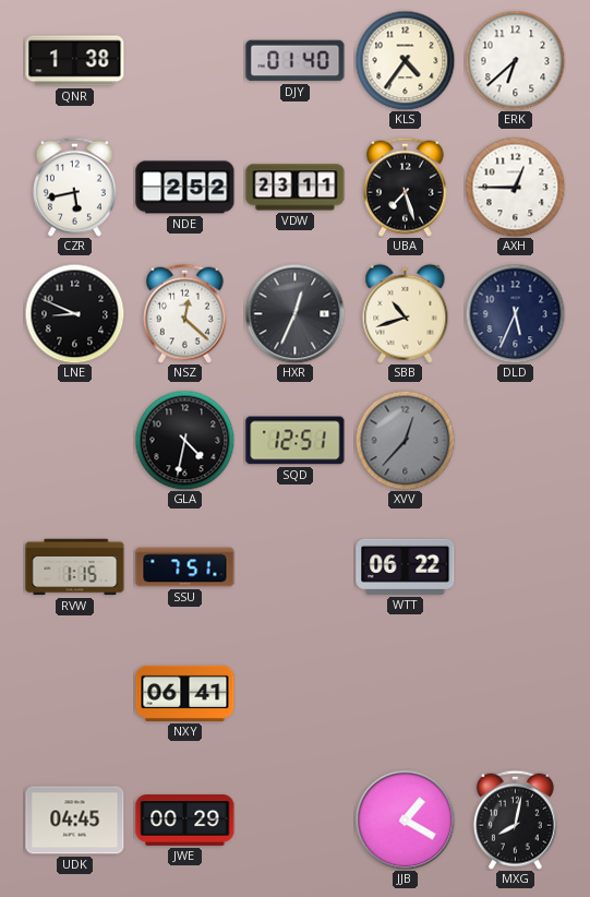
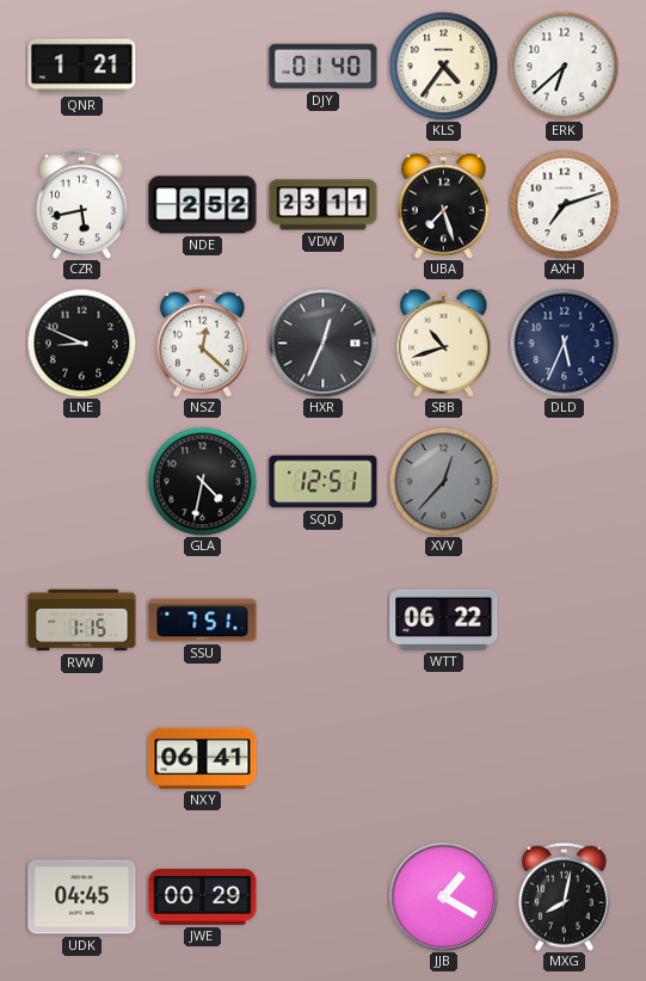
QNR: 1:38 -> 1:21 (82, 67)
AXH: 12:45 -> 7:12 (564, 204)
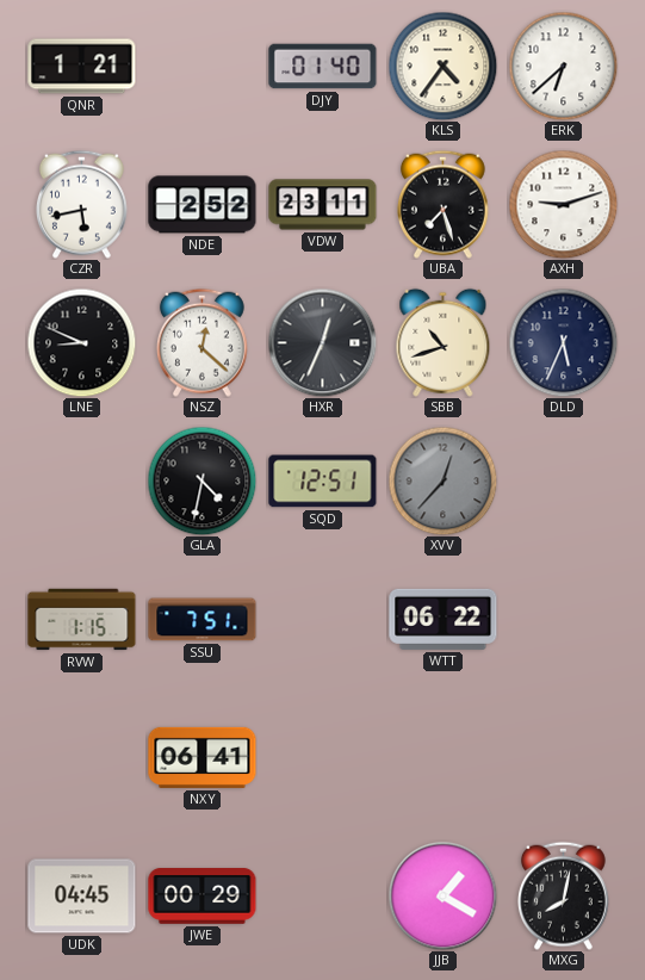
AXH: 7:12 -> 9:12 (563, 204)
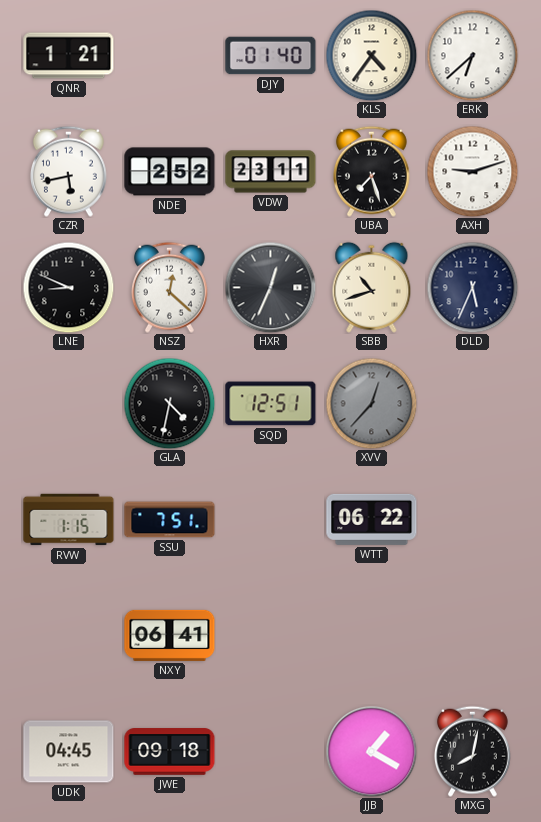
JWE: 00:29 -> 09:18 (170, 752)
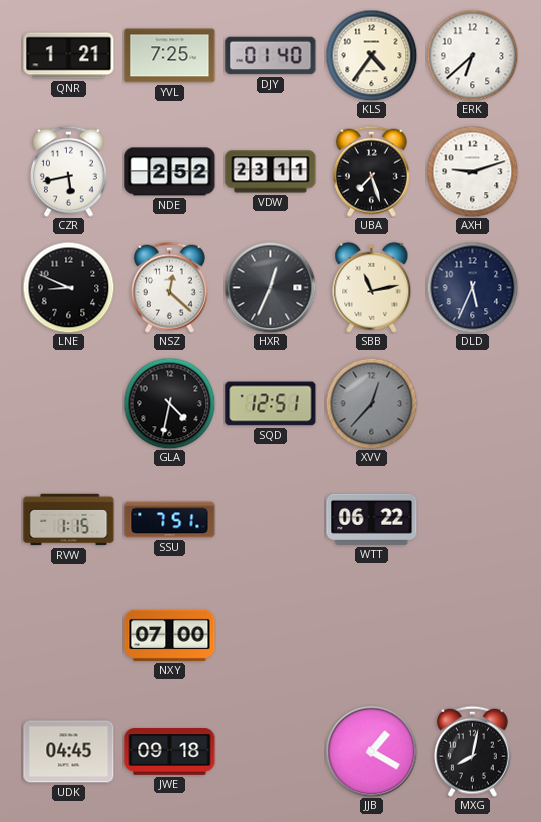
YVL: none -> 7:25 (170, 56)
SBB: 10:42 -> 11:13 (372, 287)
NXY: 06:41 -> 07:00 (170, 635)
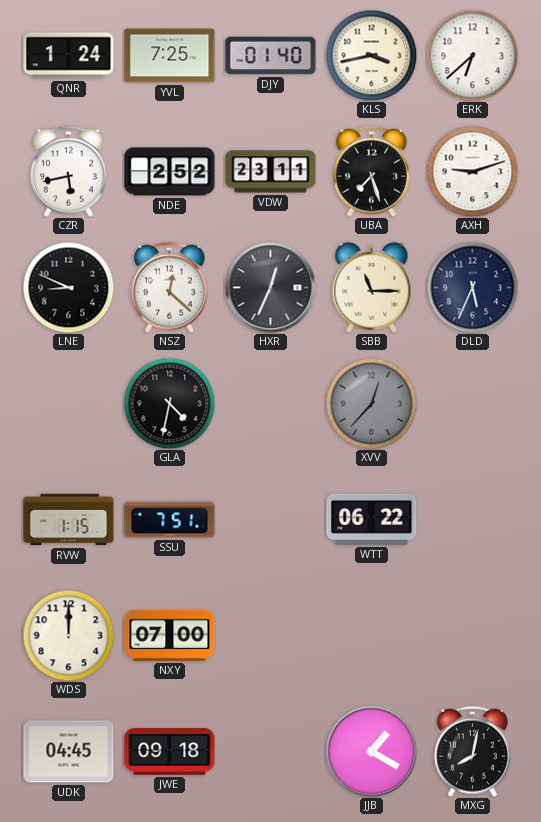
QNR: 1:21 -> 1:24 (69, 56)
KLS: 4:36 -> 3:43 (371, 55)
SBB: 11:13 -> 11:15 (372, 287)
SQD: 12:51 -> none (271, 404)
WDS: none -> 12:00 (68, 635)
